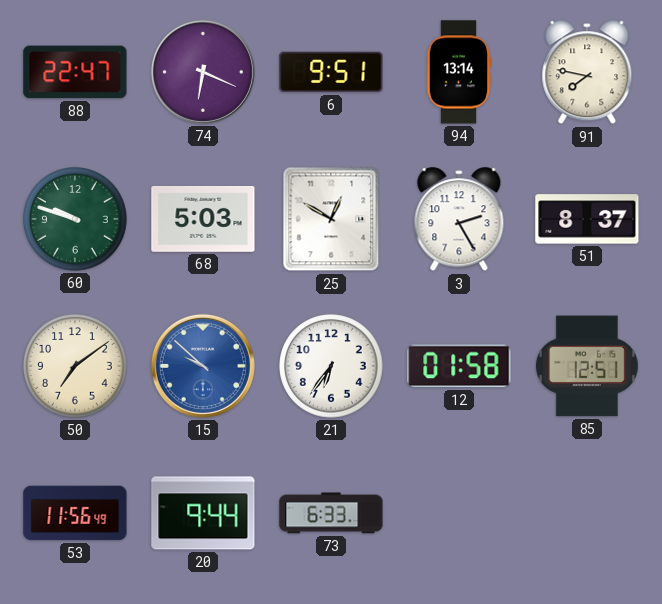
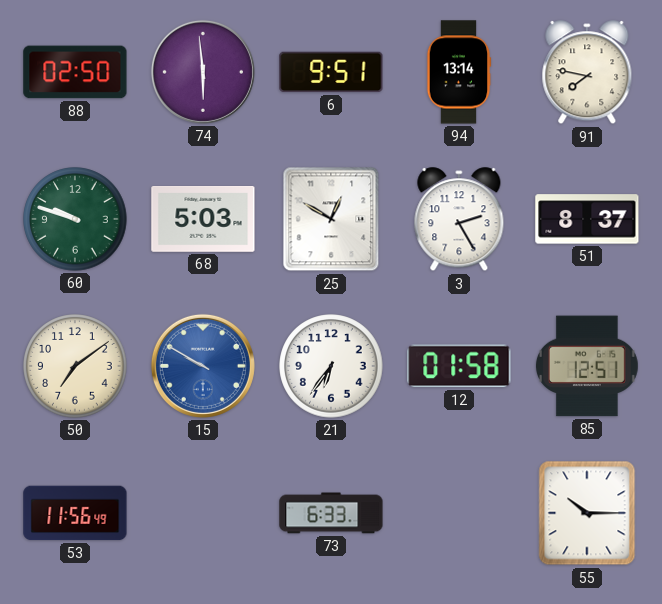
88: 22:47 -> 02:50 (75, 72)
74: 6:19 -> 5:59 (203, 72)
15: 9:52 -> 9:50 (203, 366)
20: 9:44 -> none (203, 513)
55: none -> 10:15 (587, 513)
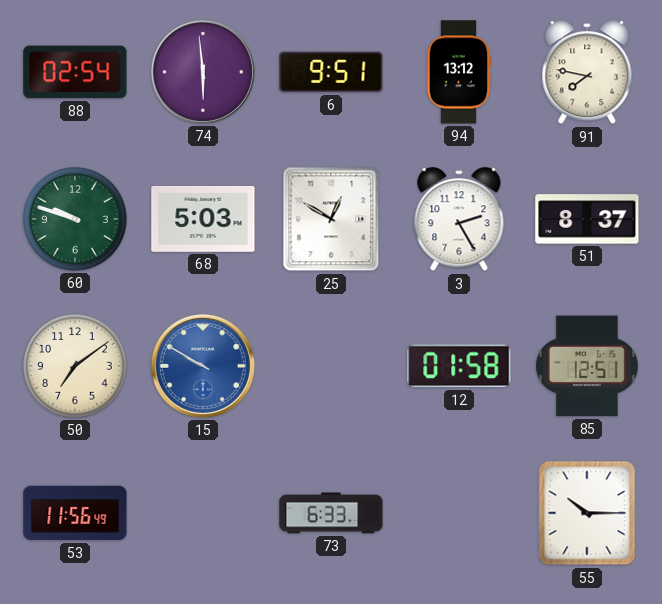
88: 02:50 -> 02:54 (75, 72)
94: 13:14 -> 13:12 (459, 72)
21: 6:36 -> none (331, 366)
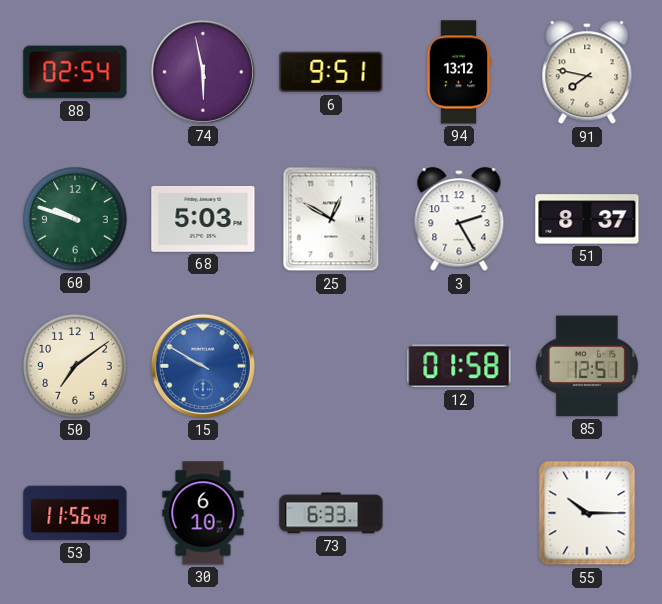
74: 5:59 -> 5:58 (203, 72)
30: none -> 6:10 (203, 513)
